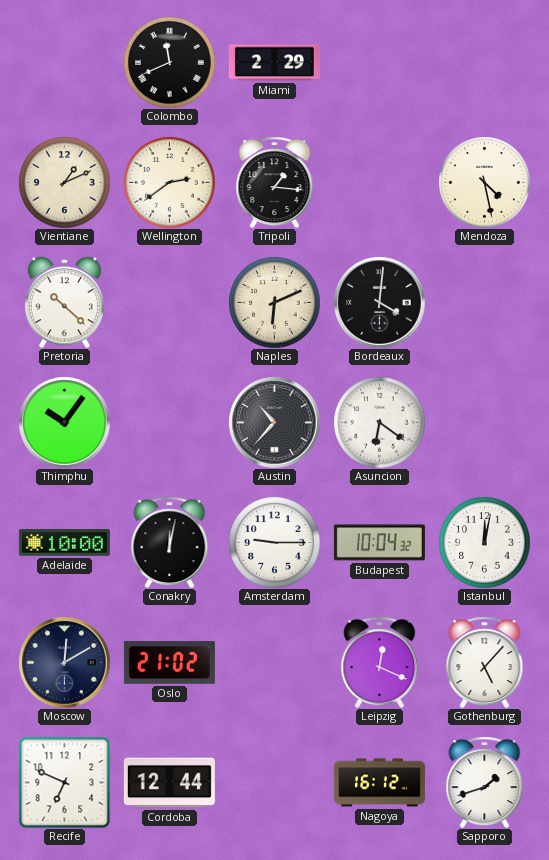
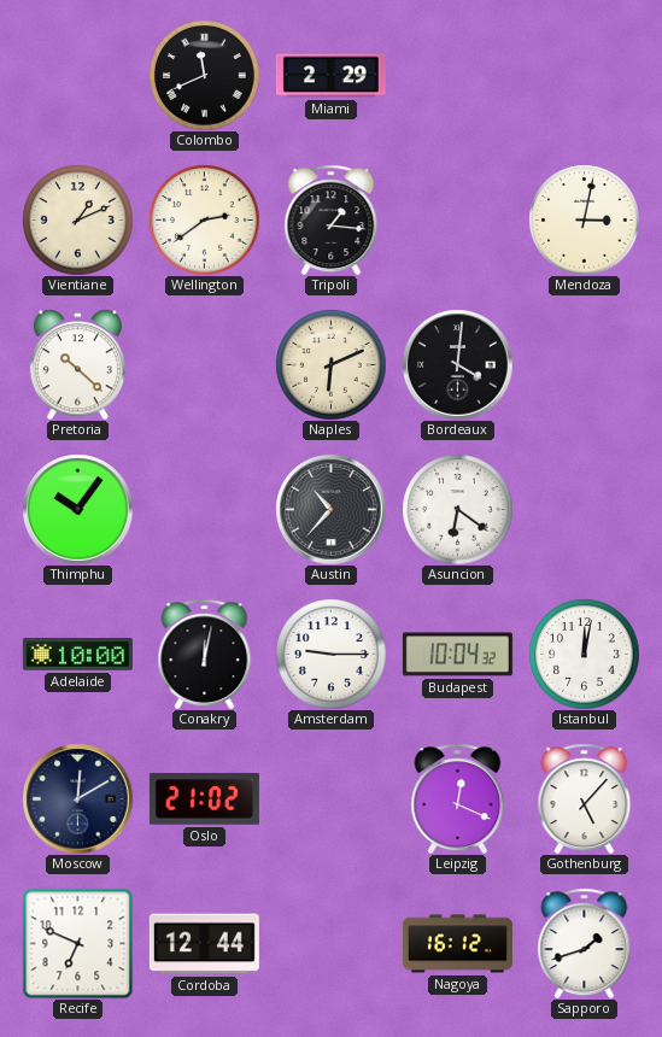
Mendoza: 4:28 -> 3:02 (584, 219)
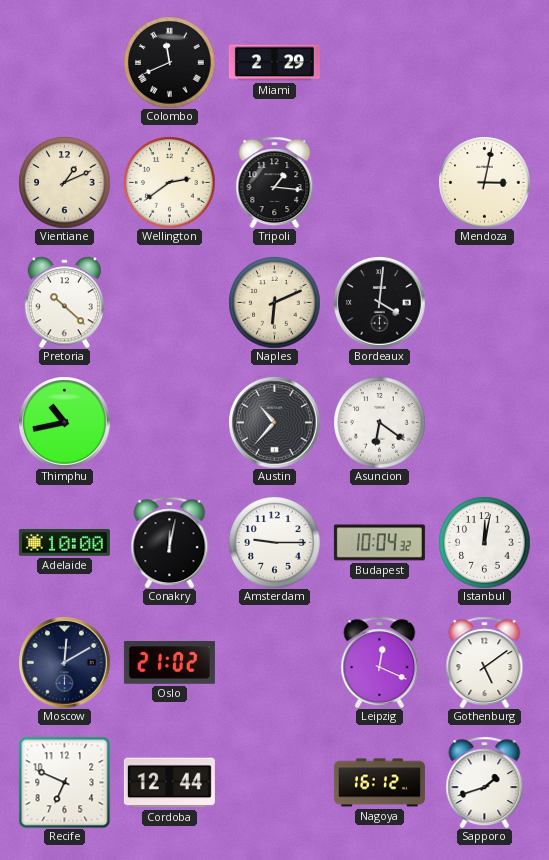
Thimphu: 10:06 -> 10:43 (64, 422)
Gothenburg: 5:07 -> 5:09 (485, 662)
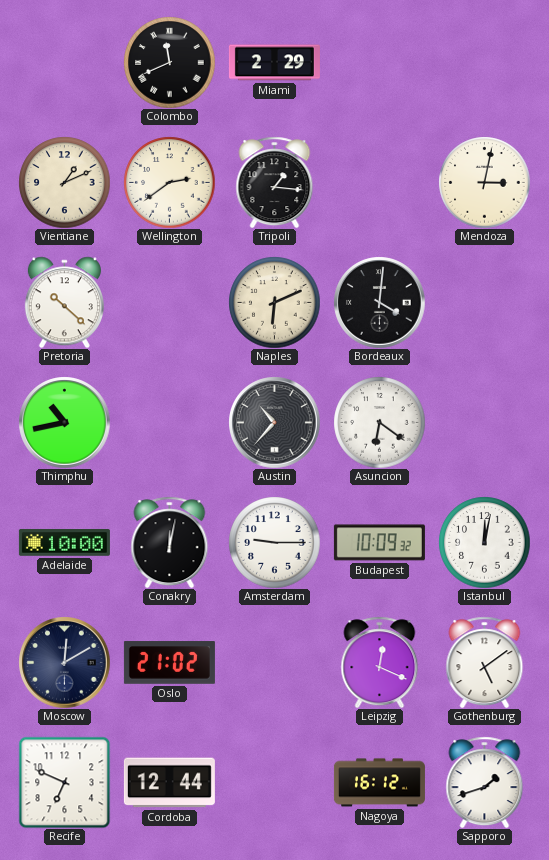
Budapest: 10:04 -> 10:09 (379, 543)
